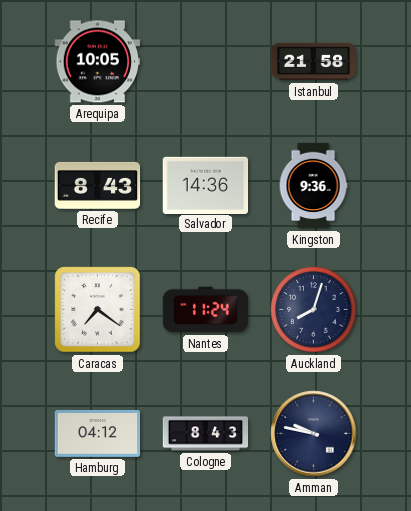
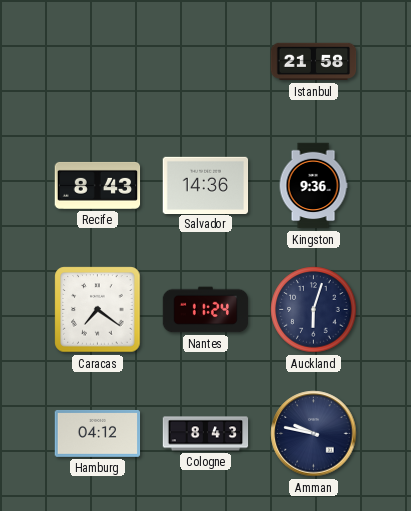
Arequipa: 10:05 -> none (98, 62)
Auckland: 8:03 -> 6:03 (314, 310)
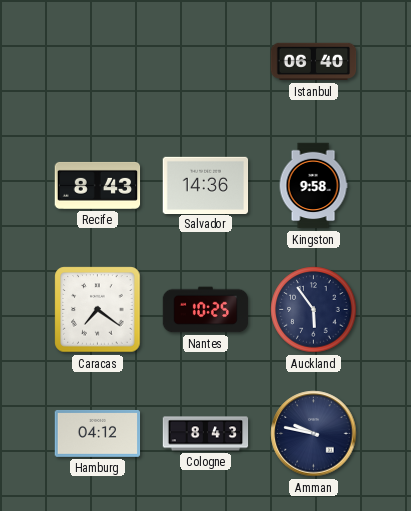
Istanbul: 21:58 -> 06:40 (314, 62)
Kingston: 9:36 -> 9:58 (313, 186)
Nantes: 11:24 -> 10:25 (206, 310)
Auckland: 6:03 -> 5:54 (314, 310)
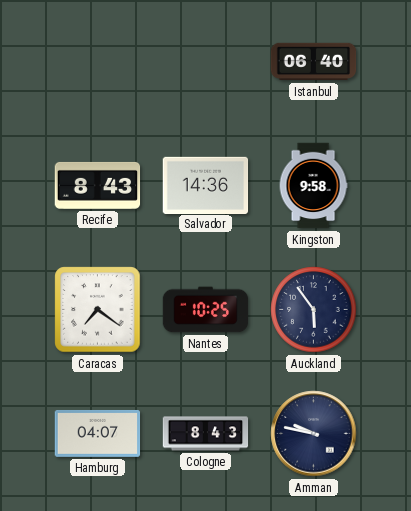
Hamburg: 04:12 -> 04:07 (98, 433)
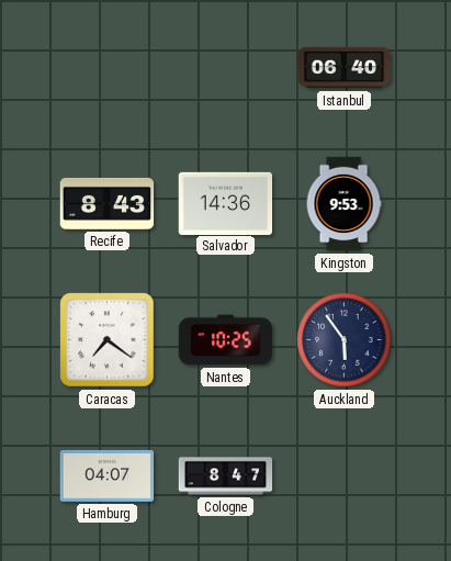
Kingston: 9:58 -> 9:53 (343, 204)
Cologne: 8:43 -> 8:47 (226, 476)
Amman: 9:47 -> none (314, 434)
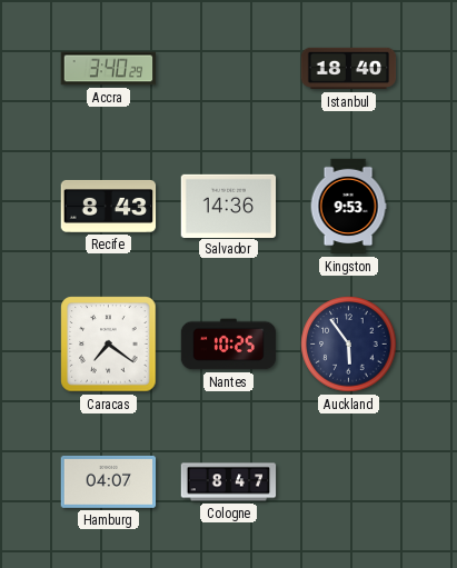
Accra: none -> 3:40 (109, 69)
Istanbul: 06:40 -> 18:40 (349, 69)
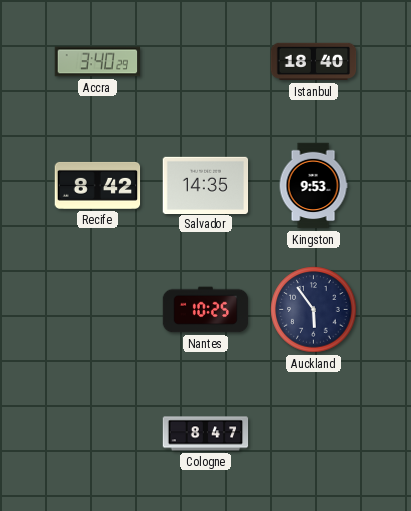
Recife: 8:43 -> 8:42 (98, 185)
Salvador: 14:36 -> 14:35 (206, 185)
Caracas: 7:21 -> none (109, 345)
Hamburg: 04:07 -> none (109, 481)
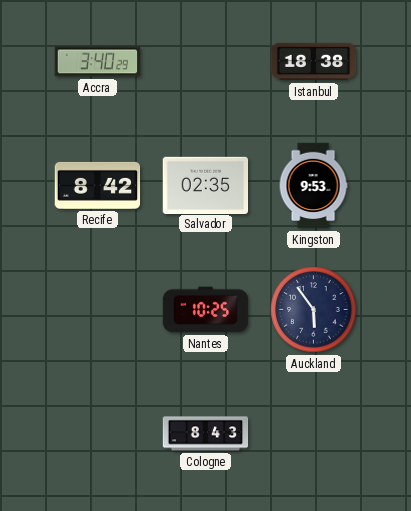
Istanbul: 18:40 -> 18:38 (314, 62)
Salvador: 14:35 -> 02:35 (206, 185)
Cologne: 8:47 -> 8:43 (206, 434)
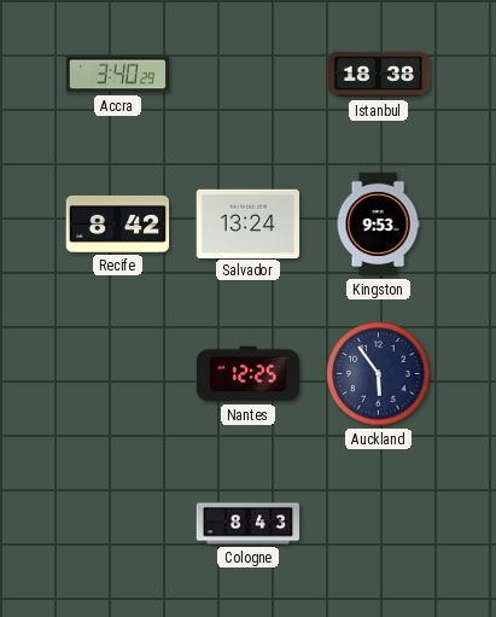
Salvador: 02:35 -> 13:24 (249, 223)
Nantes: 10:25 -> 12:25 (249, 374)
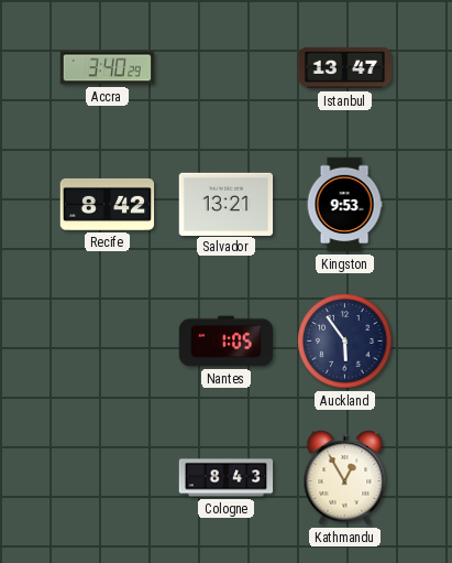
Istanbul: 18:38 -> 13:47 (345, 68)
Salvador: 13:24 -> 13:21 (227, 204)
Nantes: 12:25 -> 1:05 (227, 342)
Kathmandu: none -> 12:55 (345, 478)
